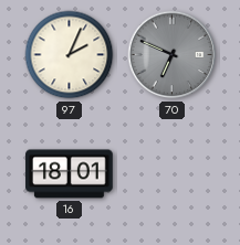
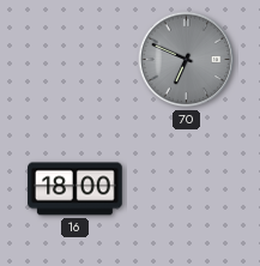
97: 2:04 -> none (70, 55)
16: 18:01 -> 18:00 (75, 189)
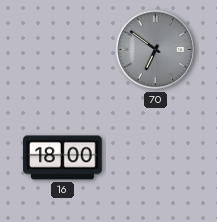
70: 6:49 -> 6:51 (156, 50)
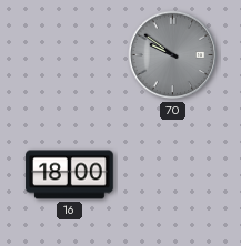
70: 6:51 -> 9:51 (173, 55)
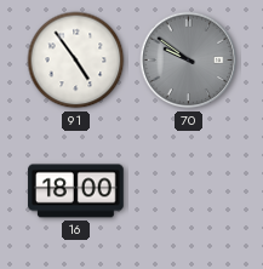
91: none -> 4:54 (76, 61)
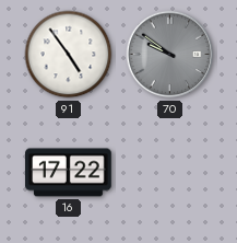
16: 18:00 -> 17:22 (69, 173)
